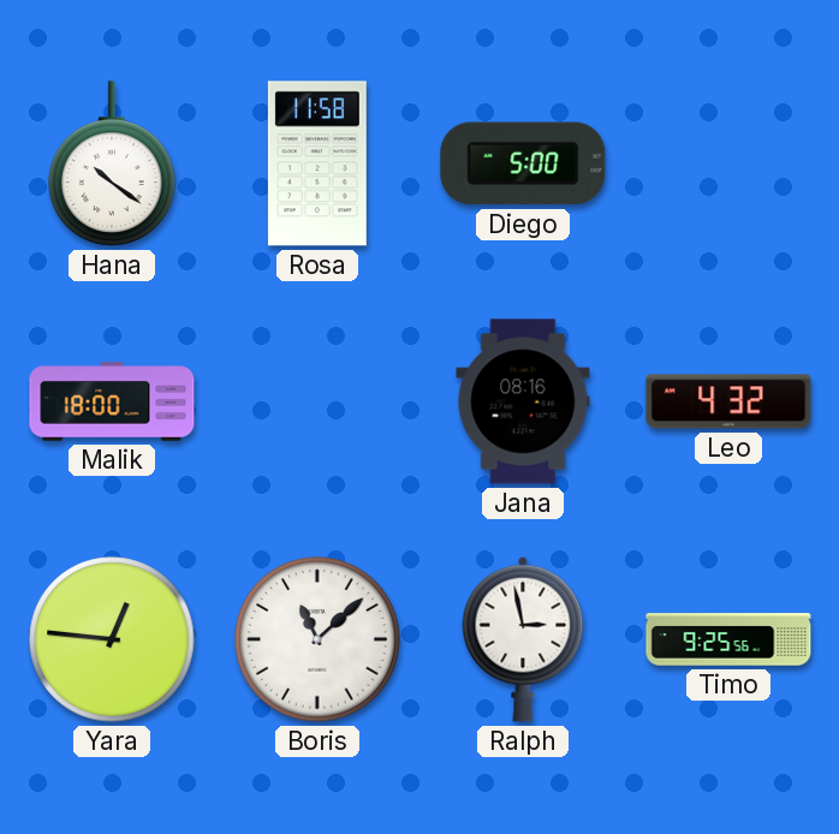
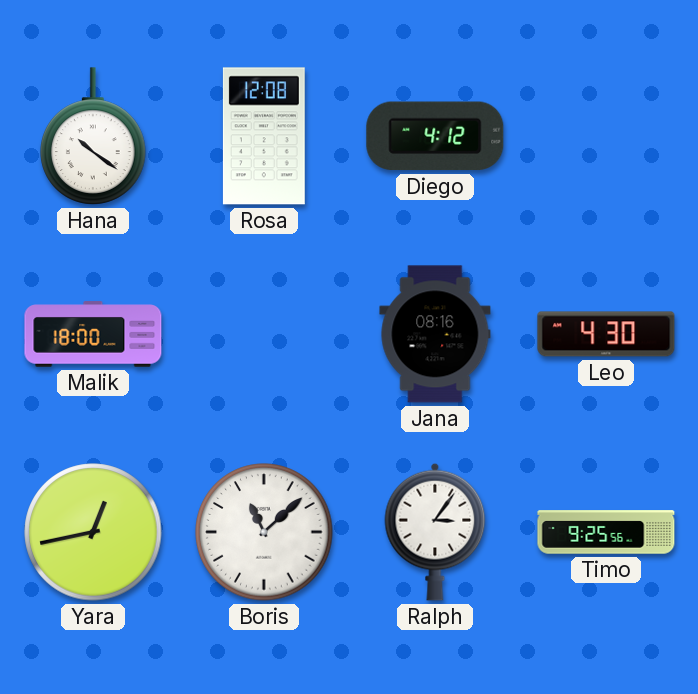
Rosa: 11:58 -> 12:08 (264, 136)
Diego: 5:00 -> 4:12 (435, 136)
Leo: 4:32 -> 4:30 (606, 334)
Yara: 12:46 -> 12:43 (93, 532)
Ralph: 2:58 -> 3:06 (435, 532)
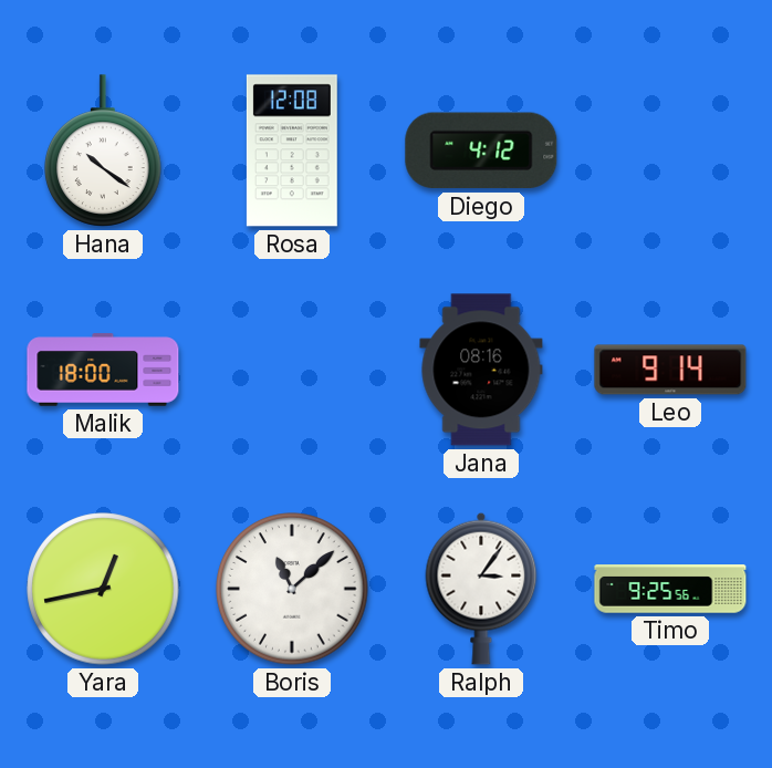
Leo: 4:30 -> 9:14 (670, 370)
